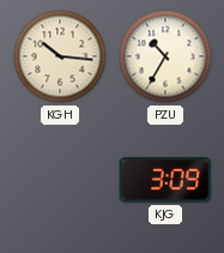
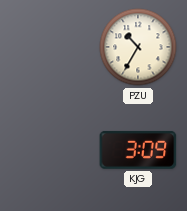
KGH: 10:16 -> none (60, 56)
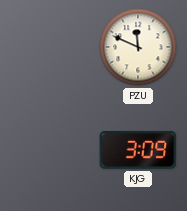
PZU: 10:35 -> 11:49 (138, 47)
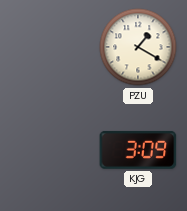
PZU: 11:49 -> 1:20 (138, 47)
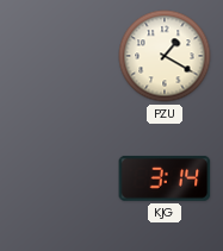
KJG: 3:09 -> 3:14 (165, 178)
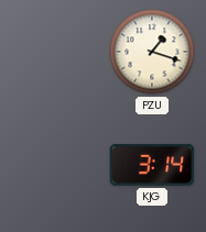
PZU: 1:20 -> 1:18 (152, 52)
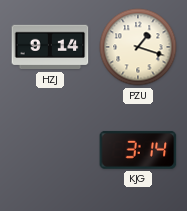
HZJ: none -> 9:14 (50, 47)
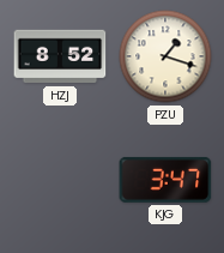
HZJ: 9:14 -> 8:52 (60, 56)
KJG: 3:14 -> 3:47 (165, 180)
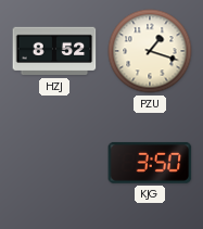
KJG: 3:47 -> 3:50 (150, 163)
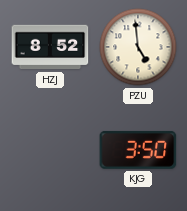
PZU: 1:18 -> 4:59 (138, 47)
